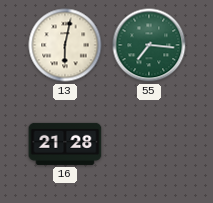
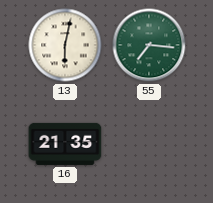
16: 21:28 -> 21:35 (65, 144)
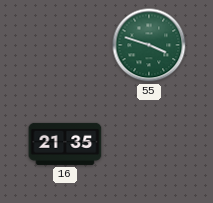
13: 6:02 -> none (65, 45)
55: 7:16 -> 3:48 (149, 45)
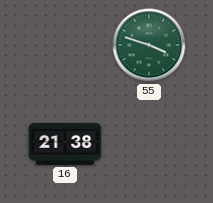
16: 21:35 -> 21:38 (65, 144)
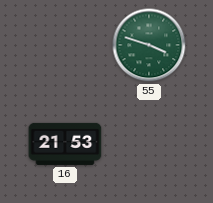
16: 21:38 -> 21:53 (65, 144)
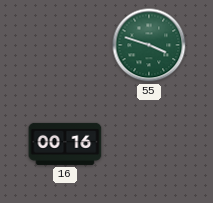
16: 21:53 -> 00:16 (65, 144)
